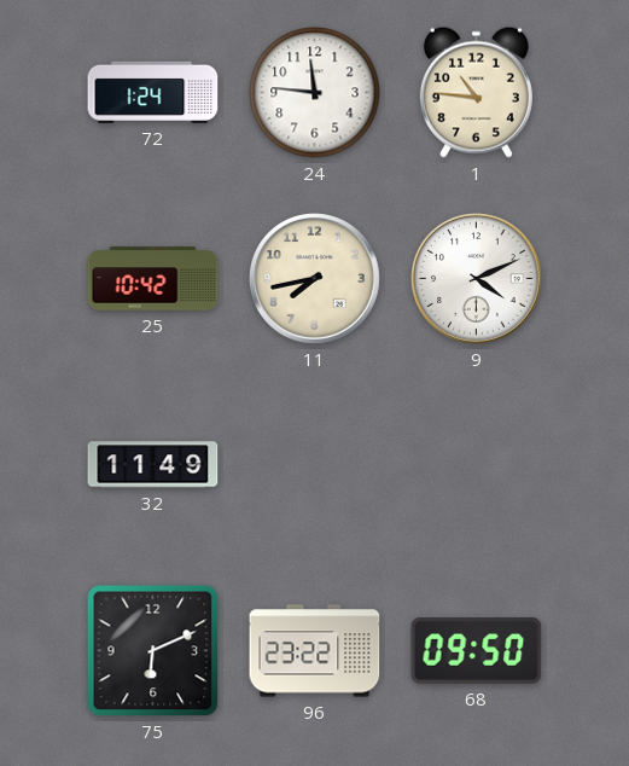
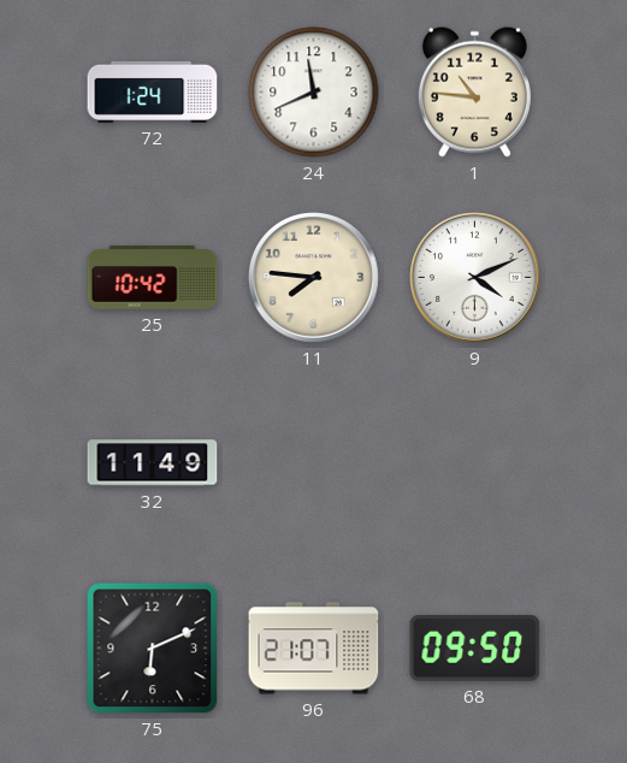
24: 11:46 -> 11:41 (314, 93)
11: 7:43 -> 7:46 (314, 278)
96: 23:22 -> 21:07 (314, 649)
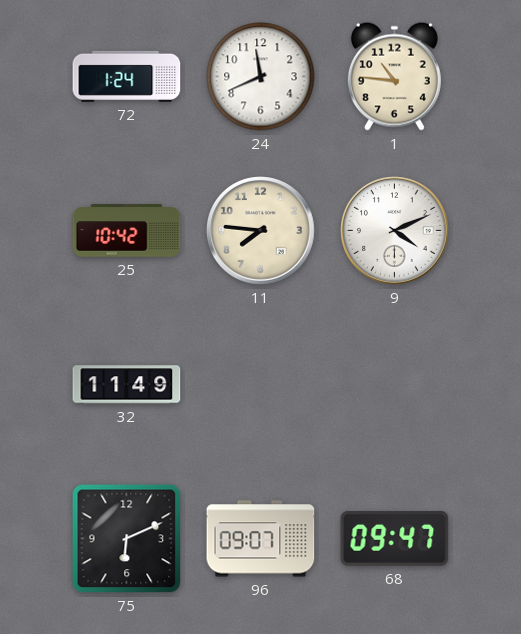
96: 21:07 -> 09:07 (261, 539)
68: 09:50 -> 09:47 (395, 539)
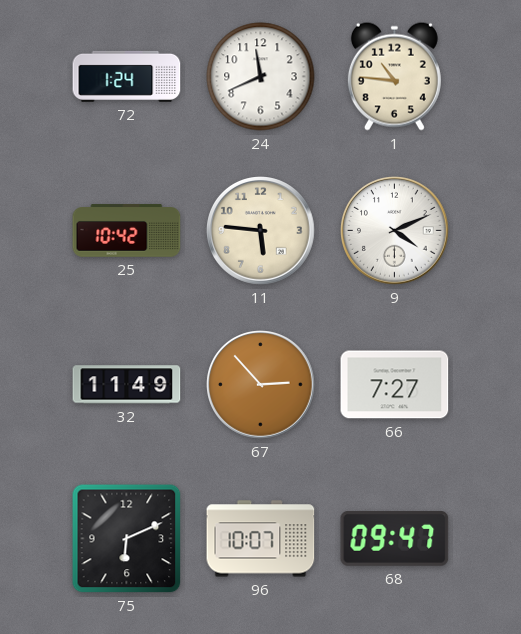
11: 7:46 -> 5:46 (261, 231)
67: none -> 2:53 (261, 385)
66: none -> 7:27 (395, 385)
96: 09:07 -> 10:07 (261, 539)
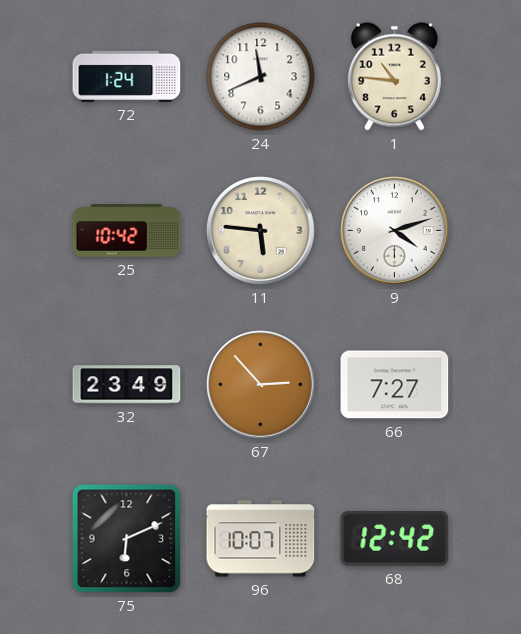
9: 4:11 -> 4:12 (395, 231)
32: 11:49 -> 23:49 (127, 385)
68: 09:47 -> 12:42 (395, 539)
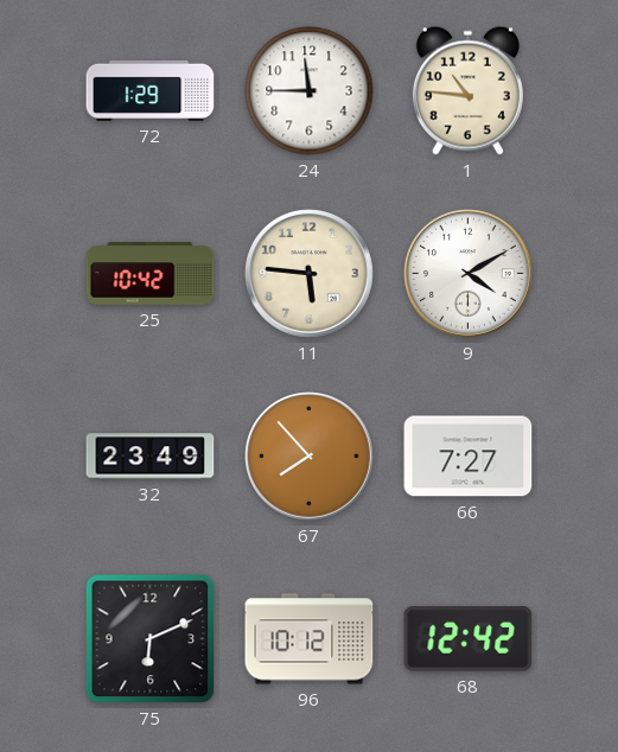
72: 1:24 -> 1:29 (151, 90)
24: 11:41 -> 11:45 (310, 91)
9: 4:12 -> 4:10 (469, 274)
67: 2:53 -> 7:53 (310, 457)
96: 10:07 -> 10:12 (310, 639)
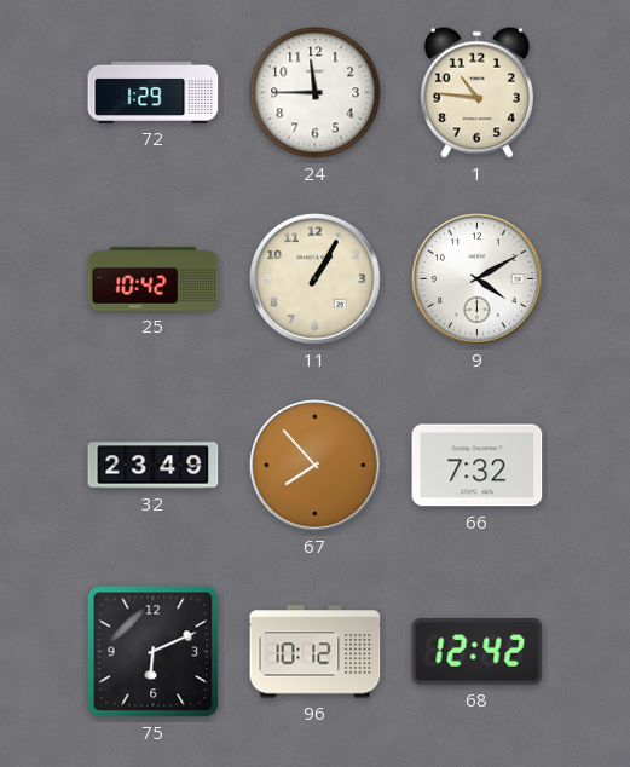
11: 5:46 -> 1:05 (316, 279)
66: 7:27 -> 7:32 (478, 466)
